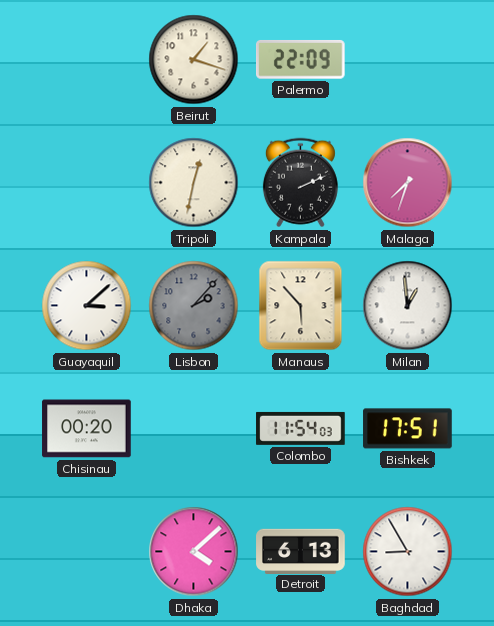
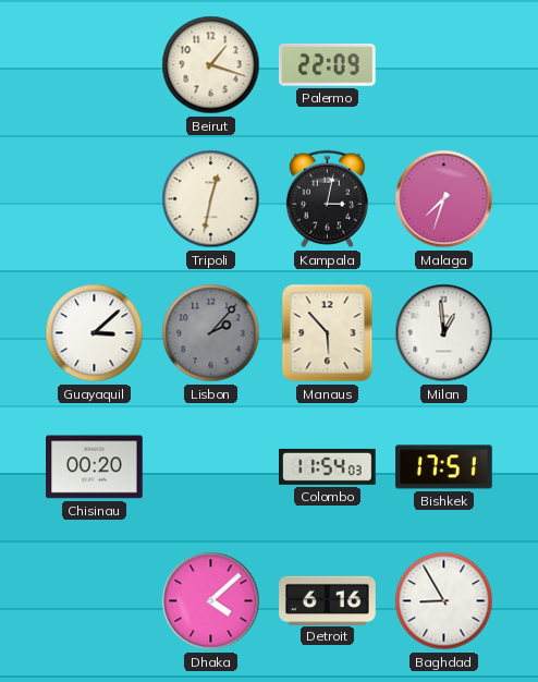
Kampala: 2:11 -> 3:02 (327, 199)
Detroit: 6:13 -> 6:16 (328, 600)
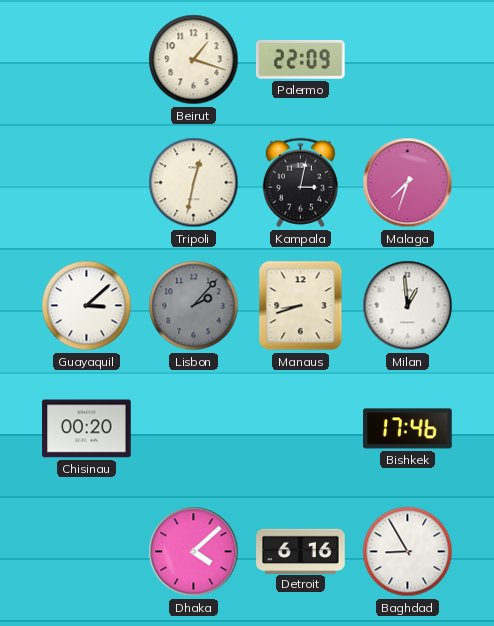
Manaus: 5:53 -> 8:42 (301, 306)
Colombo: 11:54 -> none (328, 466)
Bishkek: 17:51 -> 17:46 (408, 429)
